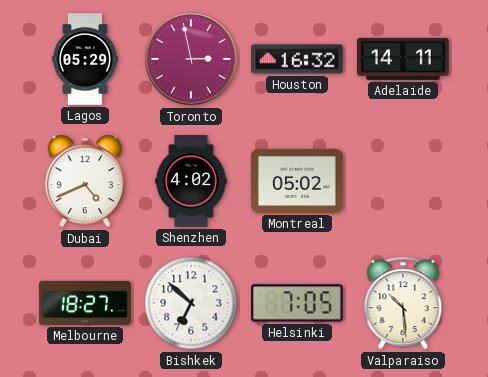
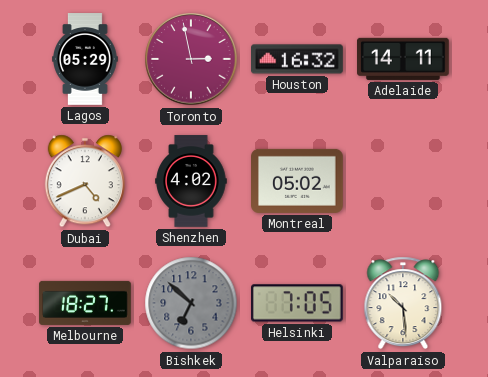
Bishkek dial: white -> grey (191, 303)
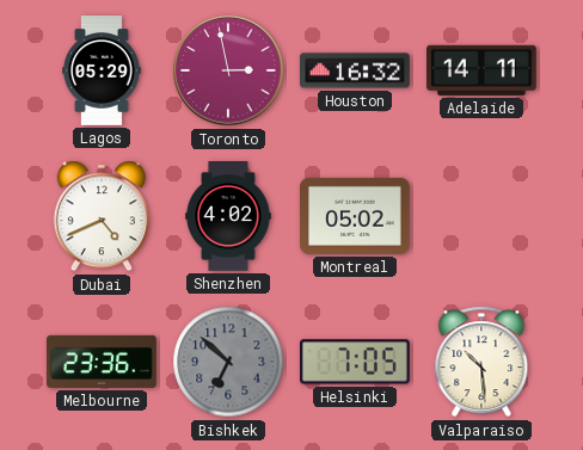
Melbourne: 18:27 -> 23:36 (102, 362)
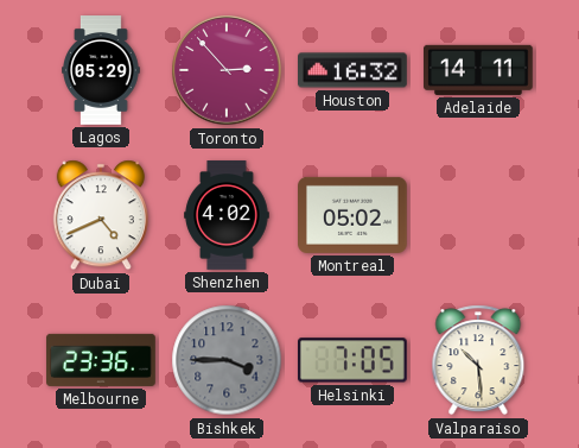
Toronto: 2:58 -> 2:53 (227, 70)
Bishkek: 6:52 -> 3:45 (227, 360)
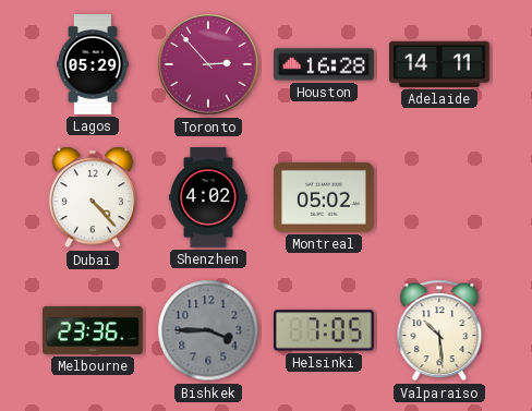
Houston: 16:32 -> 16:28 (324, 64)
Dubai: 4:41 -> 4:23 (93, 197)
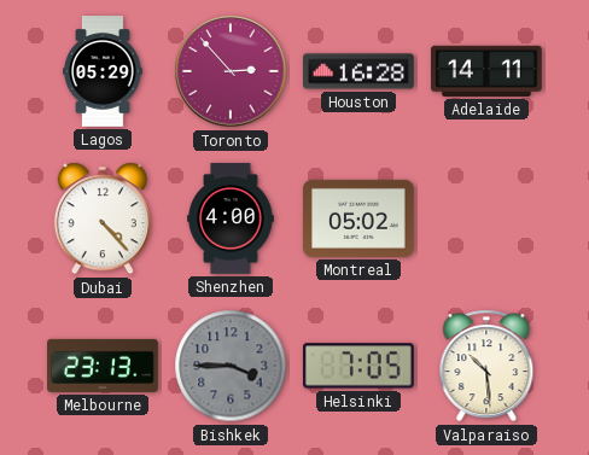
Shenzhen: 4:02 -> 4:00 (231, 218)
Melbourne: 23:36 -> 23:13 (103, 366)
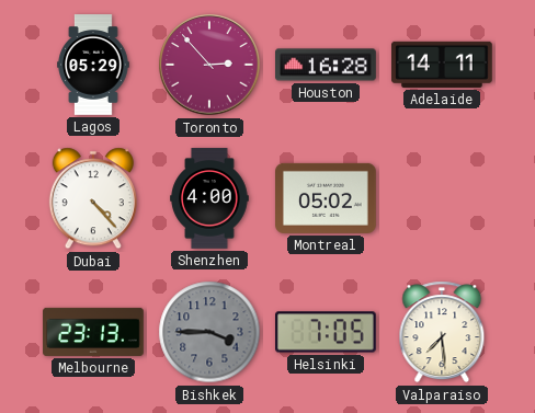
Valparaiso: 10:29 -> 7:29 (442, 332)
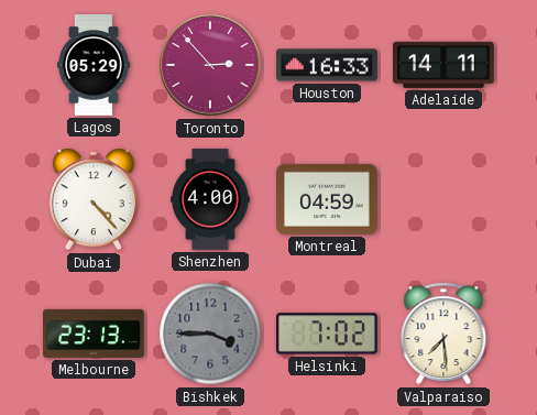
Houston: 16:28 -> 16:33 (327, 65)
Montreal: 05:02 -> 04:59 (328, 199)
Helsinki: 7:05 -> 7:02 (328, 334)
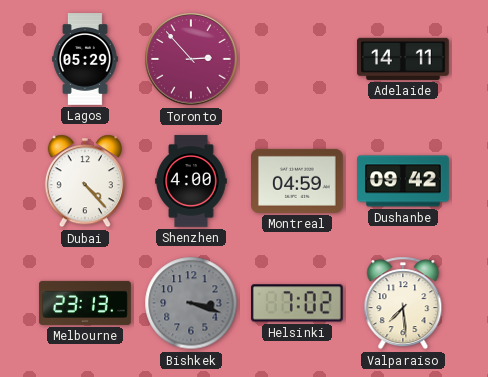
Houston: 16:33 -> none (327, 65)
Dushanbe: none -> 09:42 (403, 181)
Bishkek: 3:45 -> 3:18 (191, 303)
